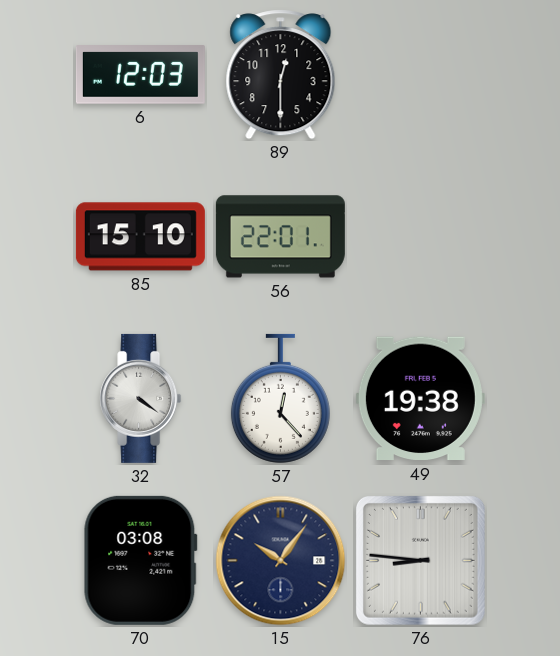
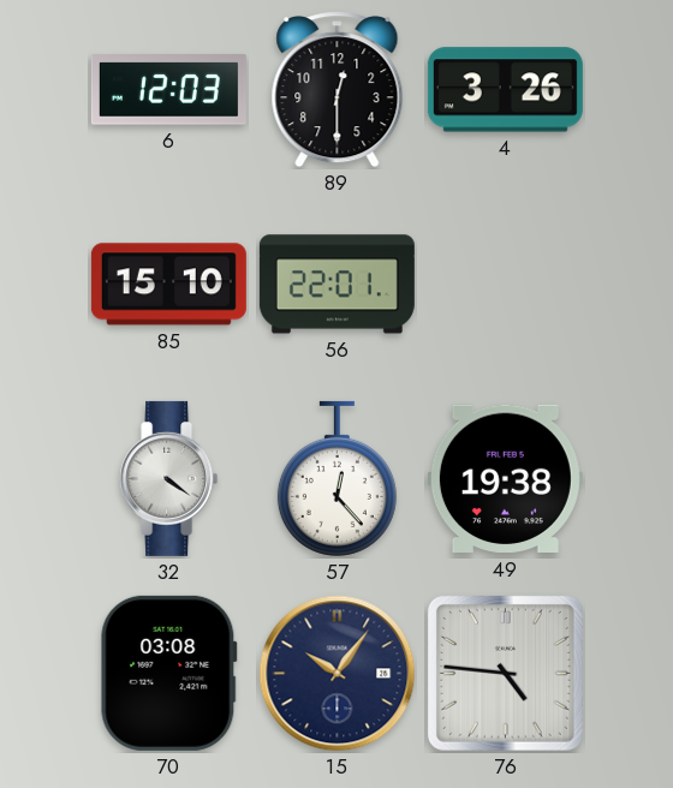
4: none -> 3:26 (505, 90)
76: 8:46 -> 4:46 (505, 673)
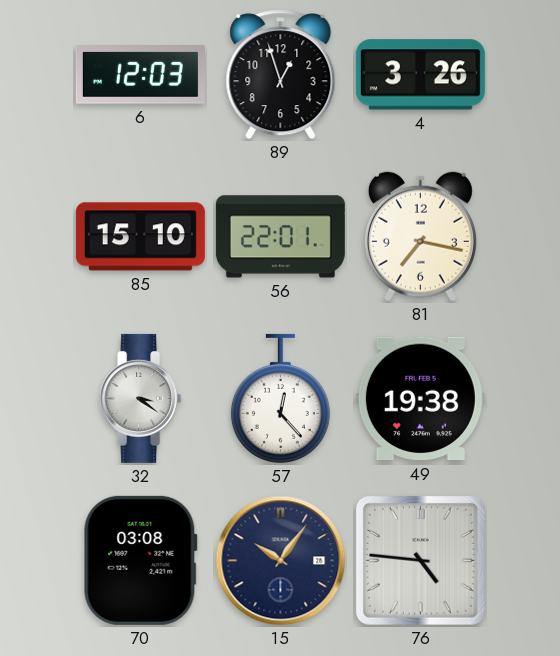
89: 12:30 -> 12:57 (281, 75)
81: none -> 7:17 (420, 237)
32: 4:21 -> 3:21 (141, 398)
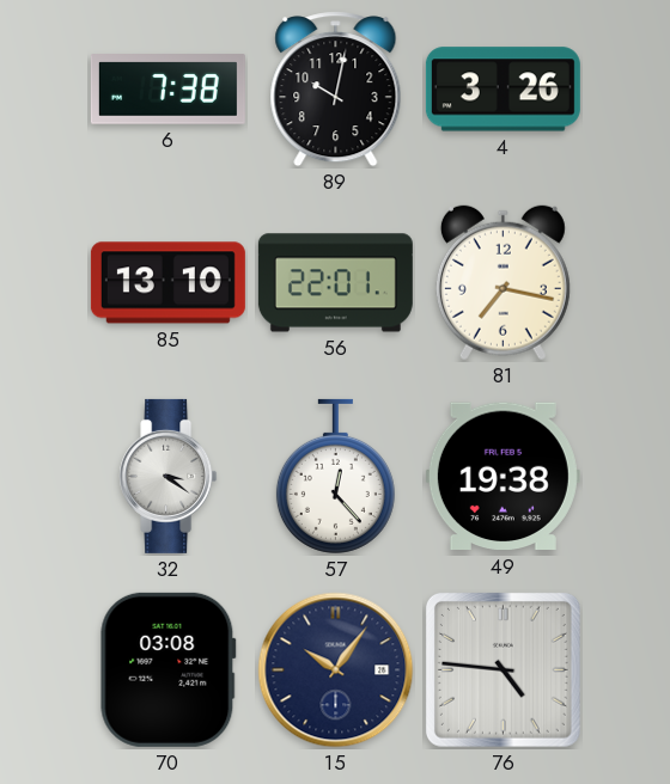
6: 12:03 -> 7:38 (167, 90)
89: 12:57 -> 10:02 (336, 90)
85: 15:10 -> 13:10 (167, 283)
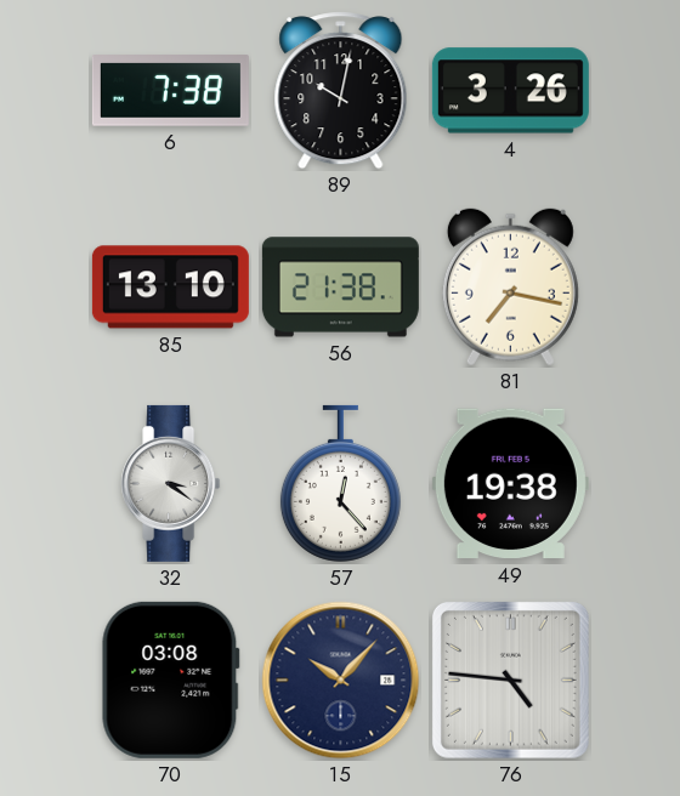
56: 22:01 -> 21:38 (340, 288)
15: 10:06 -> 10:07 (341, 681)
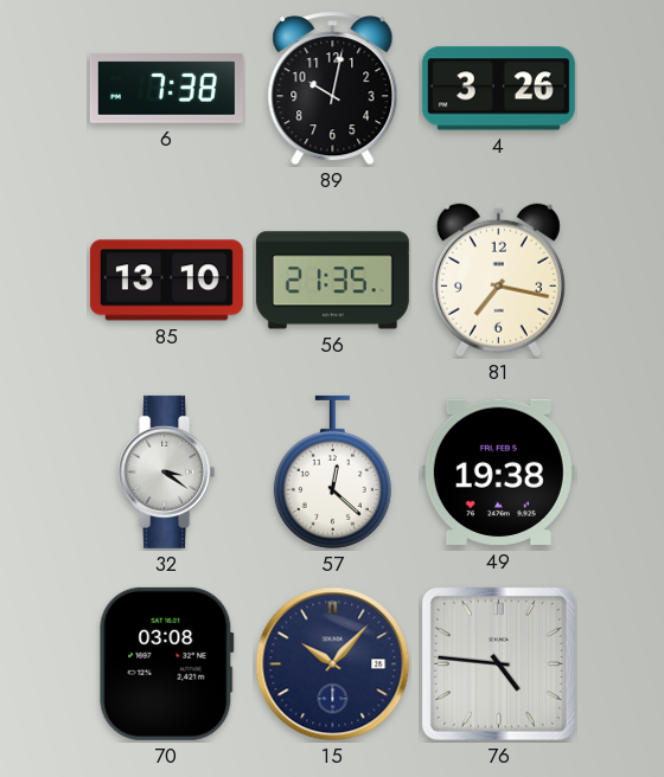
56: 21:38 -> 21:35 (332, 281)
57: 12:23 -> 12:22 (332, 471)
